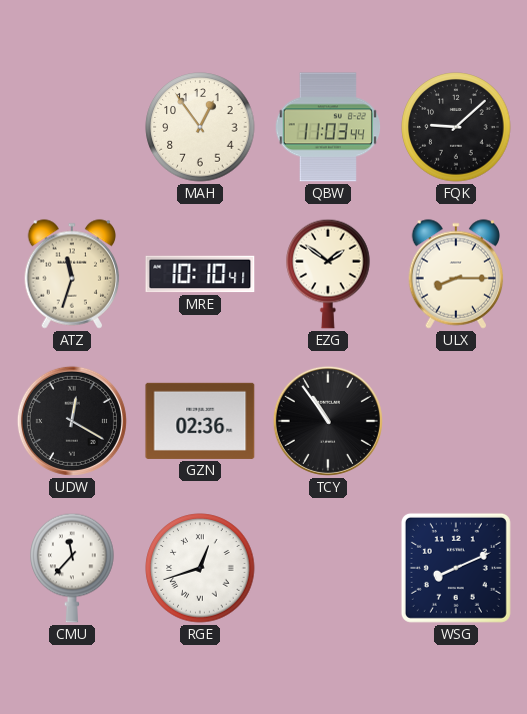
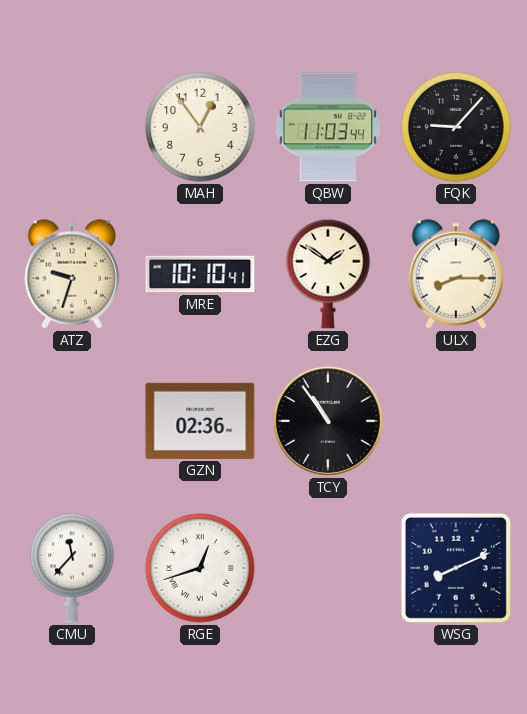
FQK: 9:08 -> 9:07 (456, 127)
ATZ: 11:33 -> 9:33 (72, 274)
UDW: 12:20 -> none (72, 421)
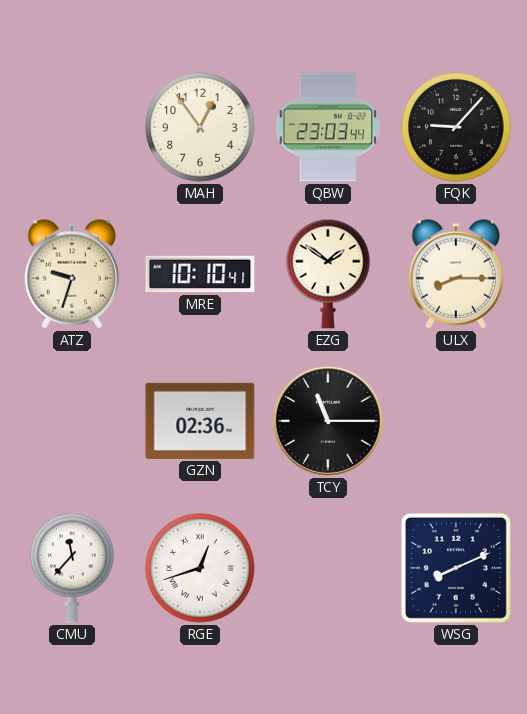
QBW: 11:03 -> 23:03 (327, 127)
TCY: 10:54 -> 11:15 (328, 421)
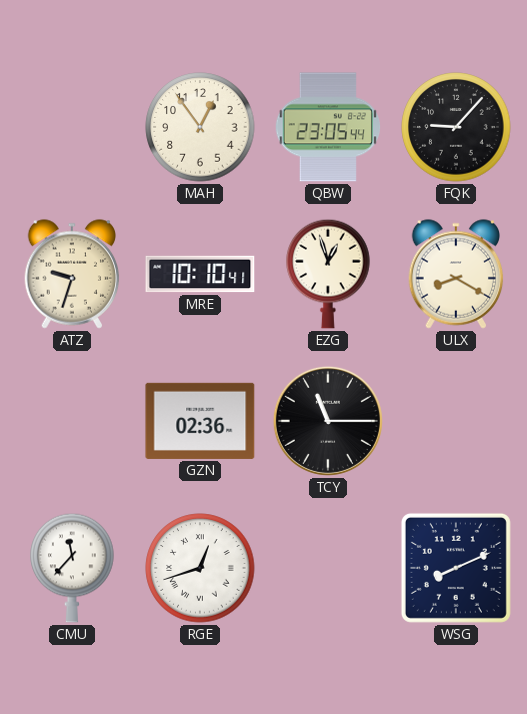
QBW: 23:03 -> 23:05 (327, 127)
EZG: 1:51 -> 12:57 (328, 274)
ULX: 8:15 -> 8:20 (456, 274)
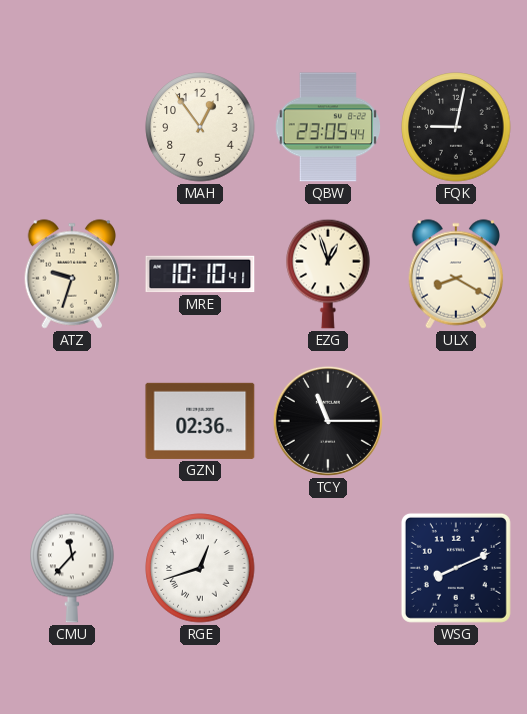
FQK: 9:07 -> 9:02 (456, 127)
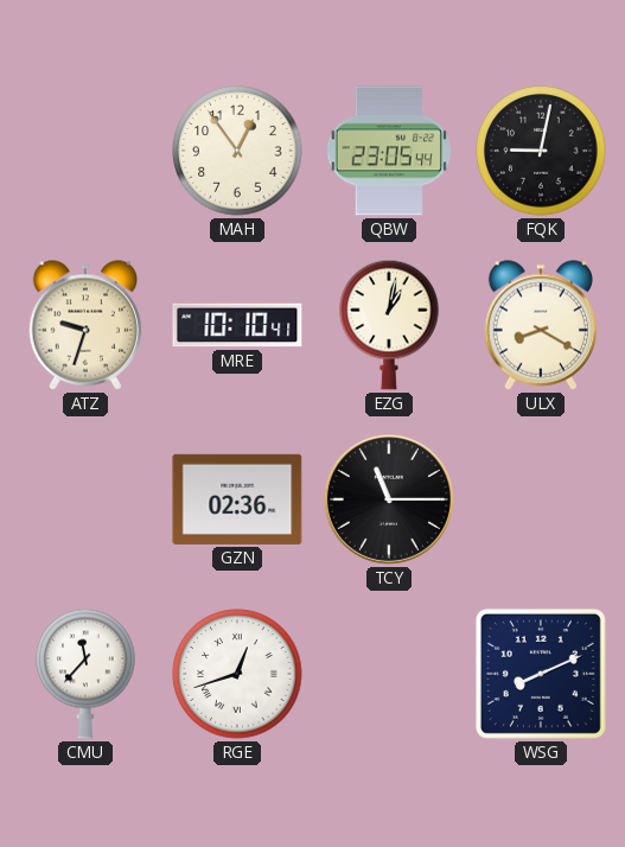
EZG: 12:57 -> 1:02 (389, 325)
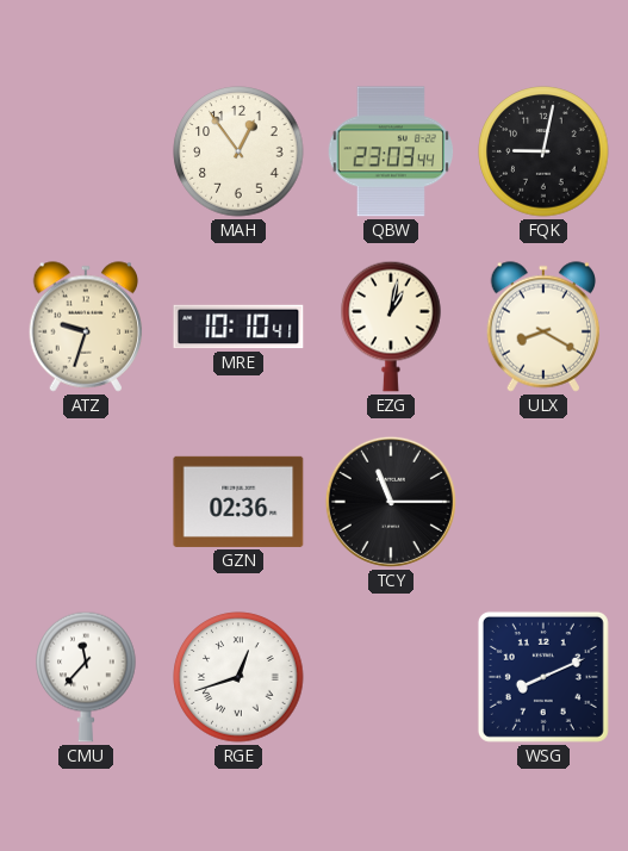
QBW: 23:05 -> 23:03 (390, 151)
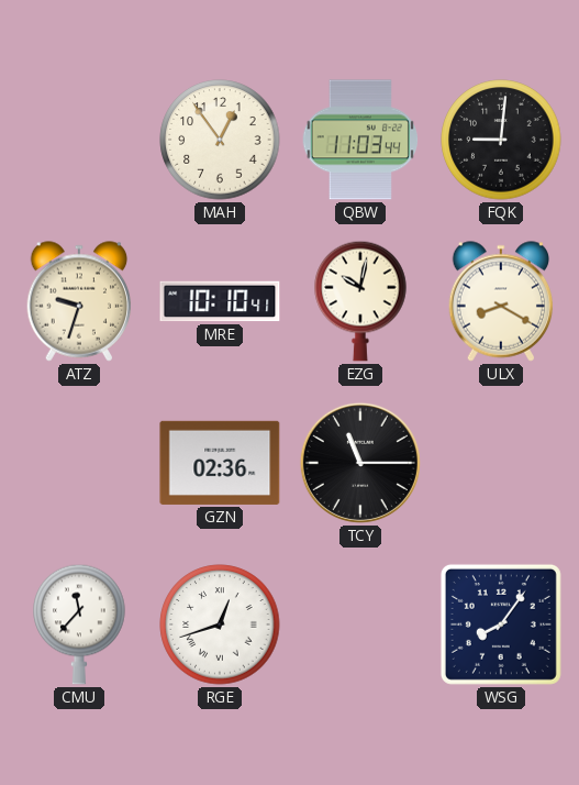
QBW: 23:03 -> 11:03 (359, 140)
FQK: 9:02 -> 9:01 (501, 140)
EZG: 1:02 -> 10:02 (360, 301)
WSG: 8:11 -> 8:06 (501, 624)
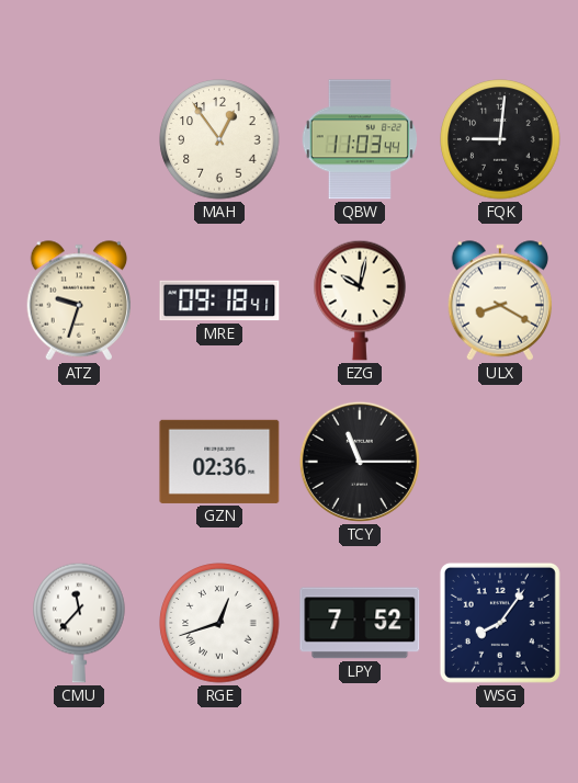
MRE: 10:10 -> 09:18 (219, 300)
LPY: none -> 7:52 (360, 623)
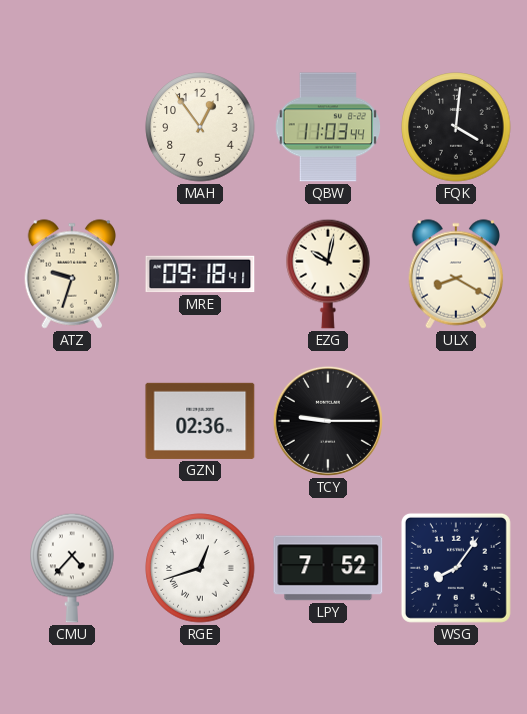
FQK: 9:01 -> 4:01 (456, 127)
TCY: 11:15 -> 9:15 (328, 421)
CMU: 11:37 -> 4:37 (72, 568)
